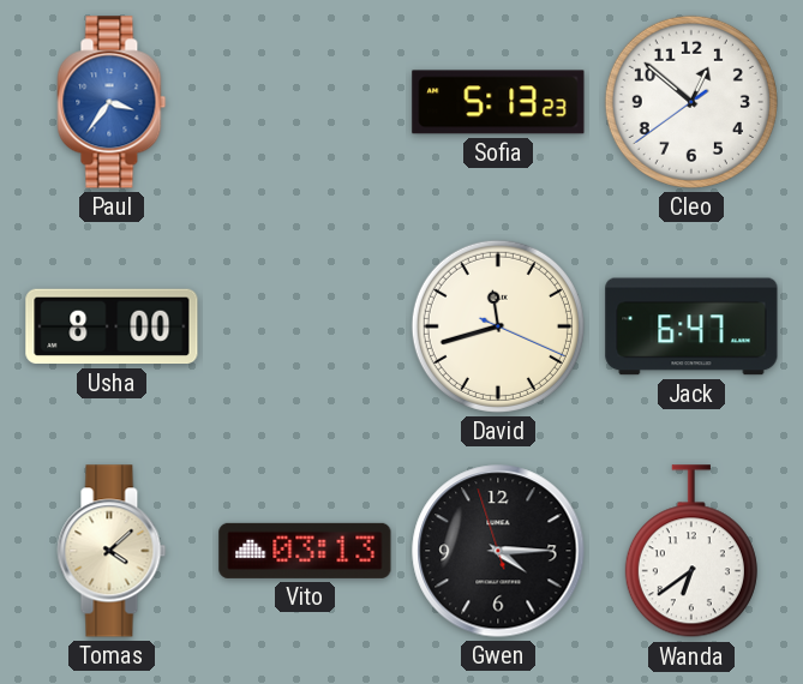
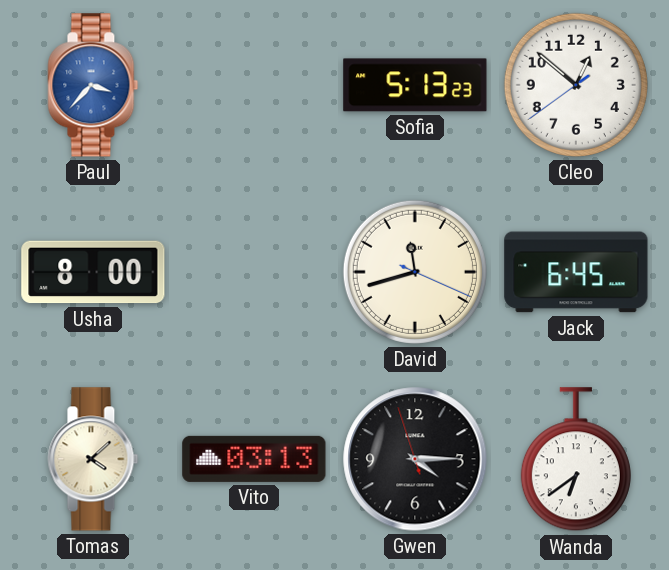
Paul: 3:36 -> 3:37 (93, 85)
Jack: 6:47 -> 6:45 (576, 272)
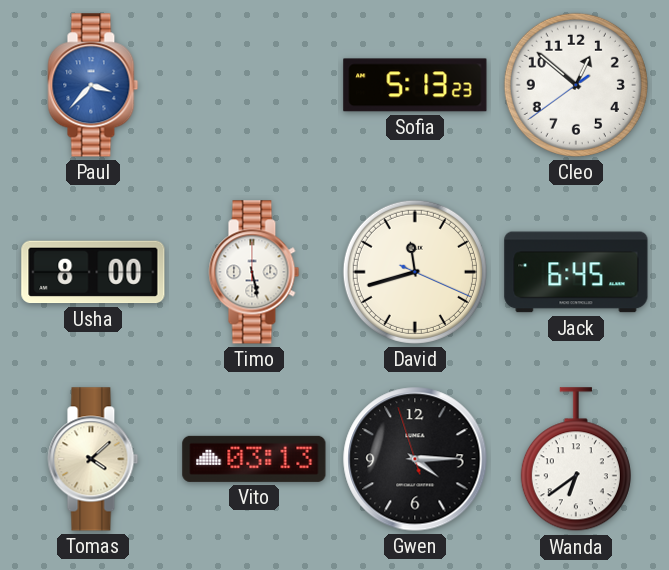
Timo: none -> 5:28 (254, 272)
